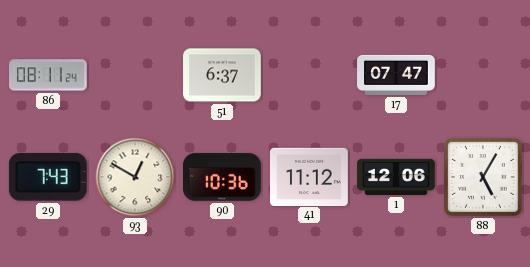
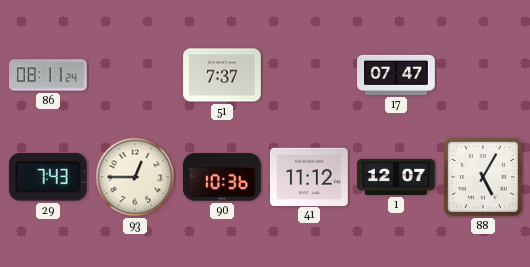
51: 6:37 -> 7:37 (222, 75)
93: 12:50 -> 12:45 (135, 177)
1: 12:06 -> 12:07 (396, 177)
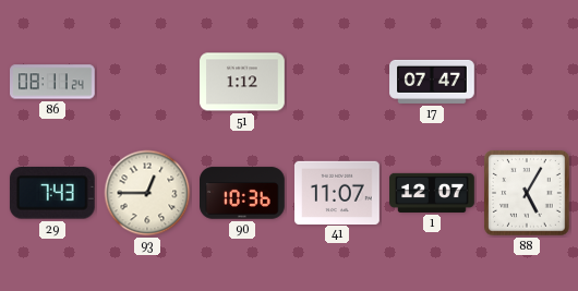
51: 7:37 -> 1:12 (242, 82)
41: 11:12 -> 11:07 (338, 192)
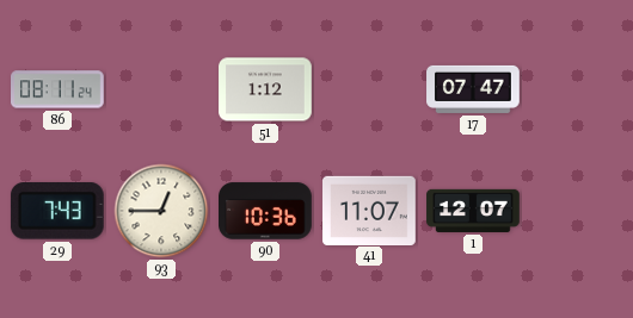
88: 5:05 -> none (528, 194)
